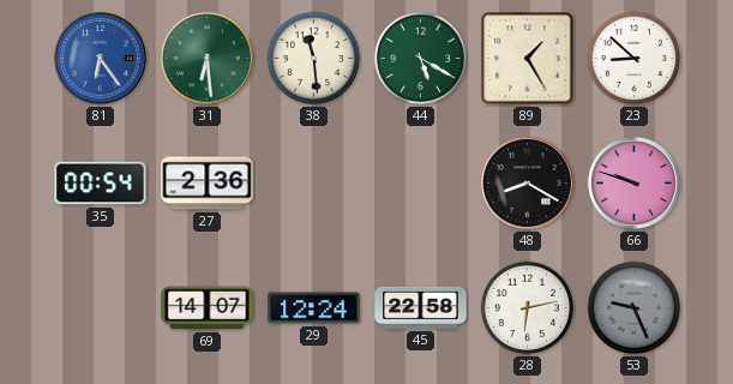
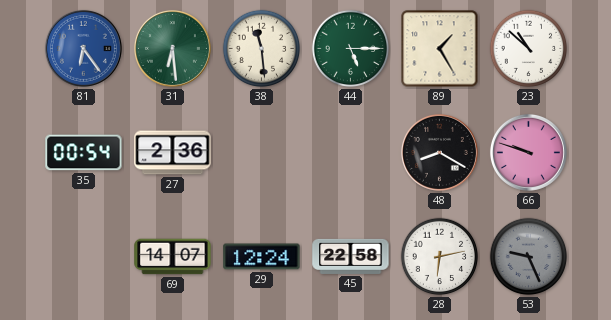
44: 5:20 -> 5:15 (351, 49)
23: 8:52 -> 10:52 (529, 49)
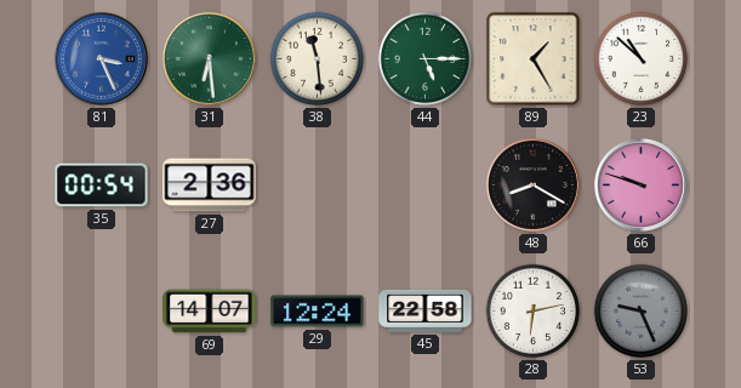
81: 6:24 -> 3:26 (101, 58)
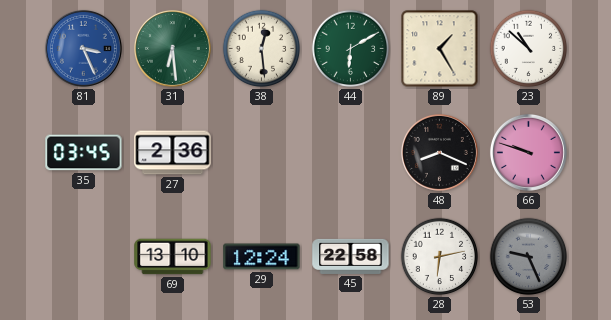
38: 11:29 -> 12:29 (262, 49)
44: 5:15 -> 6:10 (351, 49)
35: 00:54 -> 03:45 (84, 153)
48: 8:20 -> 8:19 (439, 152)
69: 14:07 -> 13:10 (173, 257)
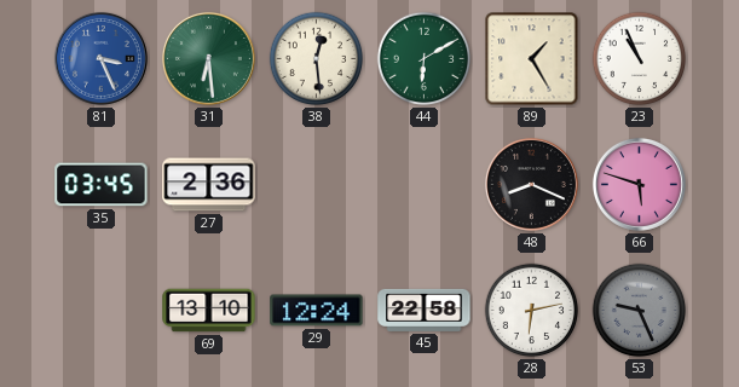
23: 10:52 -> 10:56 (640, 59)
66: 9:48 -> 5:48 (639, 184)
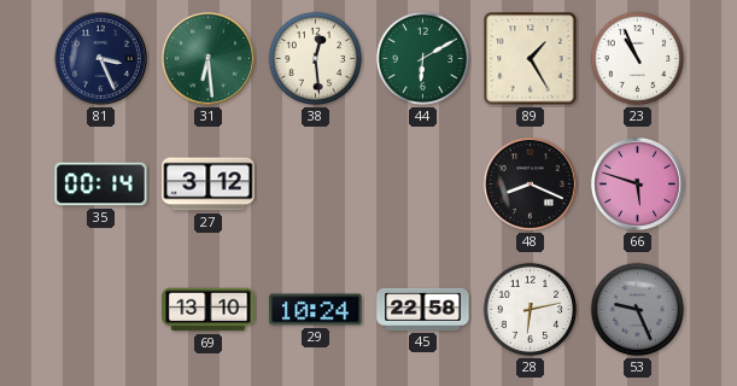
81 dial: blue -> navy (100, 58)
35: 03:45 -> 00:14 (101, 185)
27: 2:36 -> 3:12 (209, 185)
29: 12:24 -> 10:24 (316, 310)
